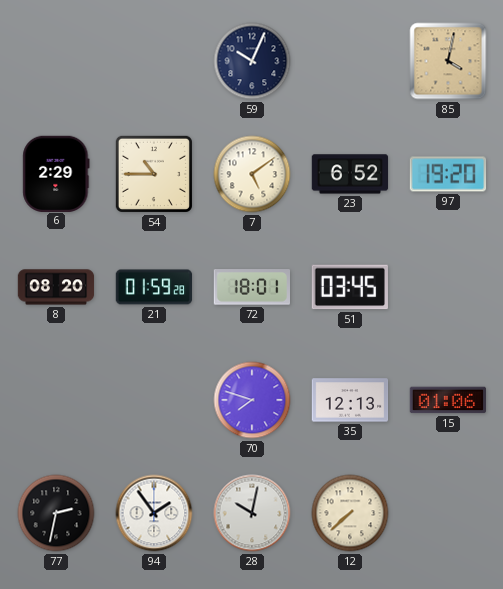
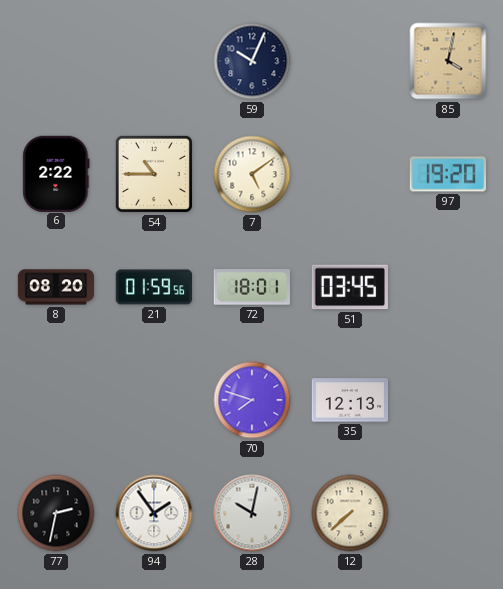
6: 2:29 -> 2:22 (56, 173)
23: 6:52 -> none (350, 174)
21: 01:59:28 -> 01:59:56 (154, 287)
15: 01:06 -> none (447, 400)
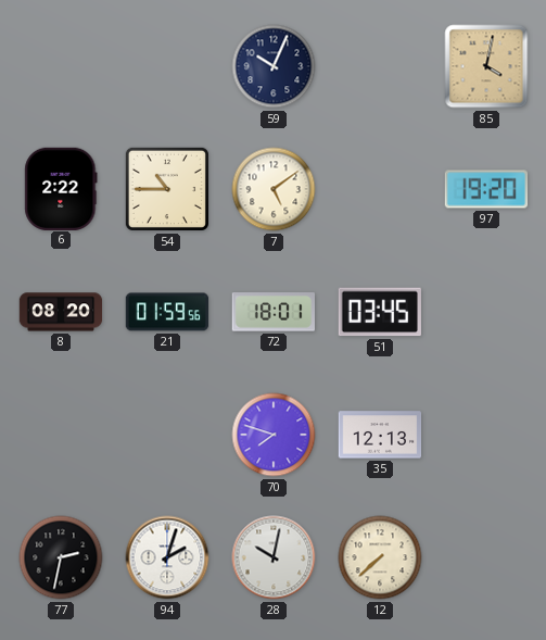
94: 1:54 -> 2:03 (167, 557)
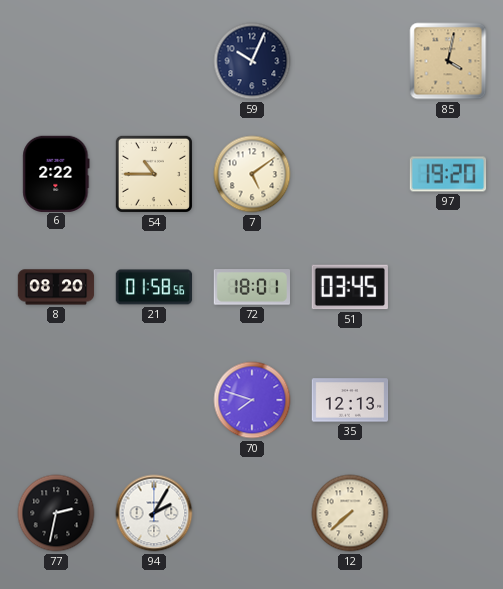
21: 01:59 -> 01:58 (154, 287)
94: 2:03 -> 2:05 (154, 513)
28: 10:02 -> none (274, 557)
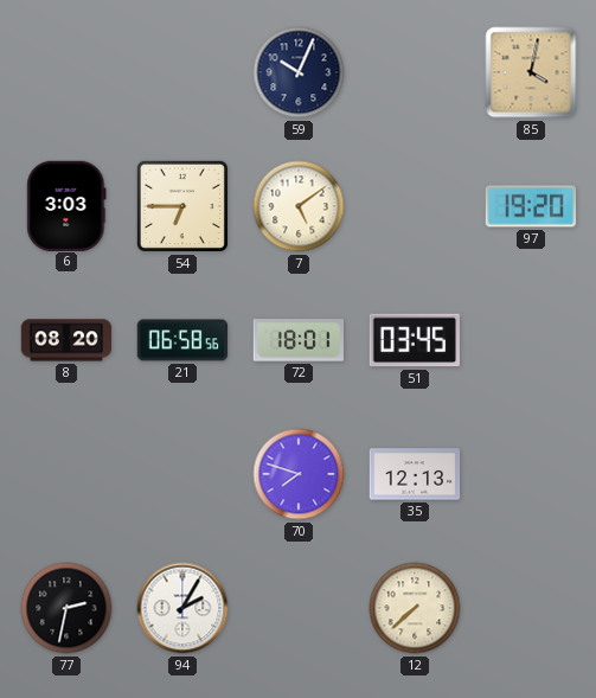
6: 2:22 -> 3:03 (66, 205)
54: 10:45 -> 6:45 (182, 206)
21: 01:58 -> 06:58 (182, 340)
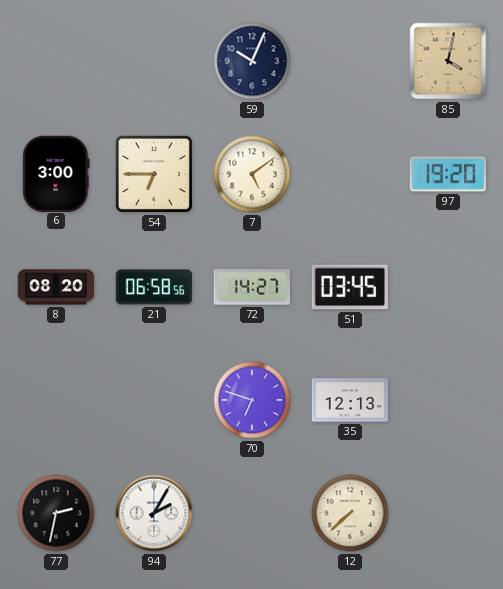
6: 3:03 -> 3:00 (56, 173)
72: 18:01 -> 14:27 (251, 287)
70: 7:48 -> 6:48 (252, 400)
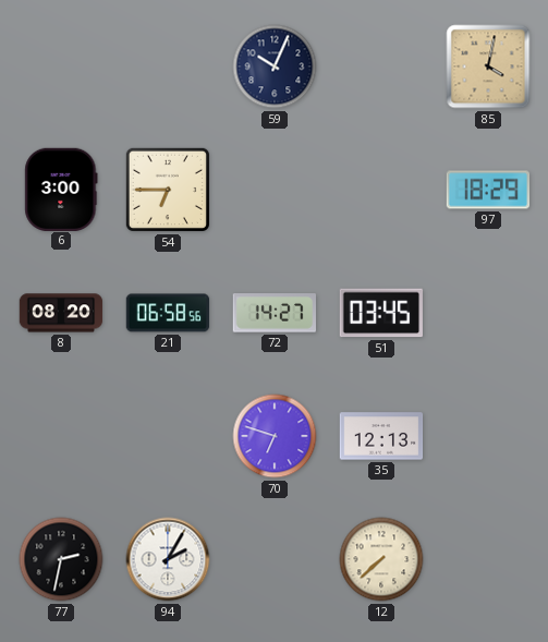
7: 5:09 -> none (252, 174)
97: 19:20 -> 18:29 (488, 190)
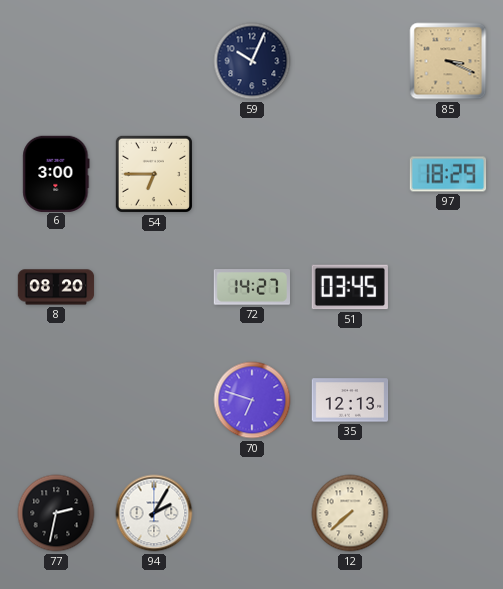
85: 4:02 -> 3:19 (448, 61)
21: 06:58 -> none (168, 313)
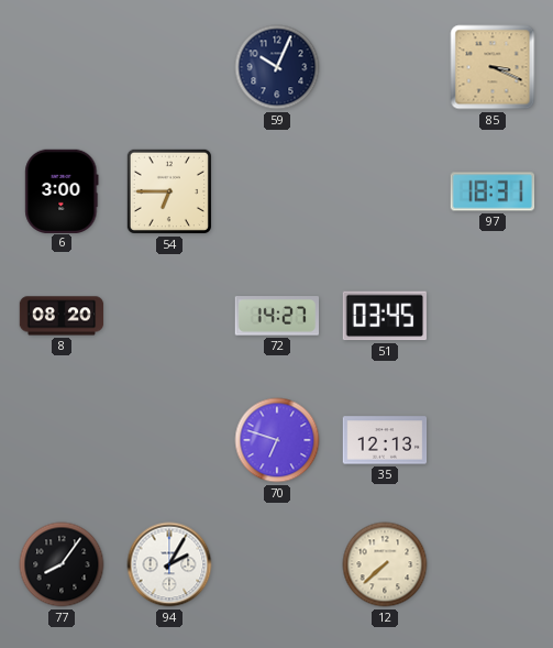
97: 18:29 -> 18:31 (493, 191)
77: 2:32 -> 8:06 (62, 564)
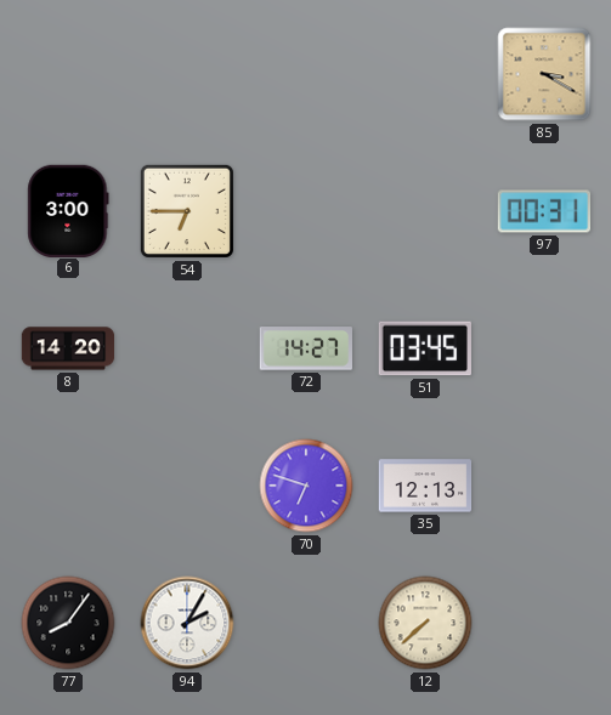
59: 10:04 -> none (277, 67)
85: 3:19 -> 3:20 (544, 74)
97: 18:31 -> 00:31 (544, 211)
8: 08:20 -> 14:20 (68, 348)
